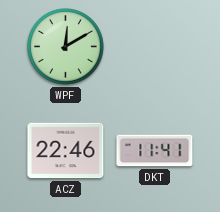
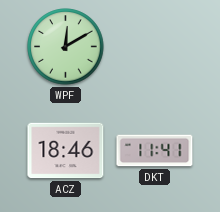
ACZ: 22:46 -> 18:46 (66, 151)
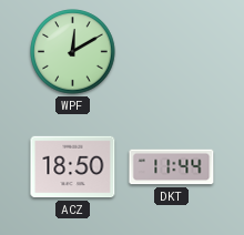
ACZ: 18:46 -> 18:50 (73, 167)
DKT: 11:41 -> 11:44 (172, 167)
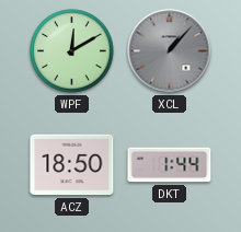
XCL: none -> 1:07 (170, 51)
DKT: 11:44 -> 1:44 (170, 165)
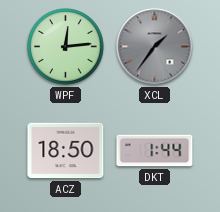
WPF: 12:10 -> 12:14 (66, 47)
XCL: 1:07 -> 1:36 (155, 47)
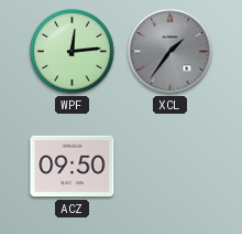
ACZ: 18:50 -> 09:50 (73, 167)
DKT: 1:44 -> none (155, 151)
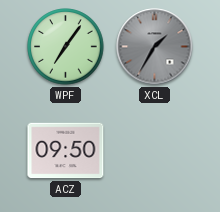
WPF: 12:14 -> 7:06 (66, 47)
XCL: 1:36 -> 1:35 (155, 47)
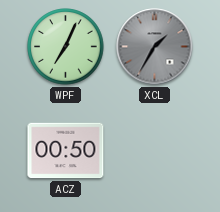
WPF: 7:06 -> 7:04 (66, 47)
ACZ: 09:50 -> 00:50 (66, 151)
